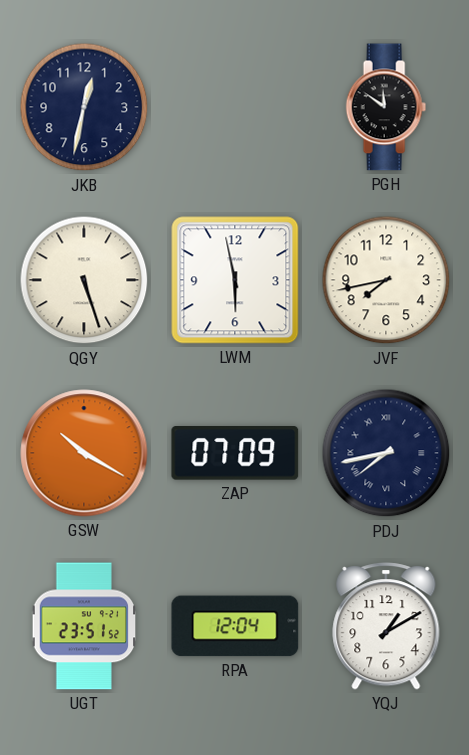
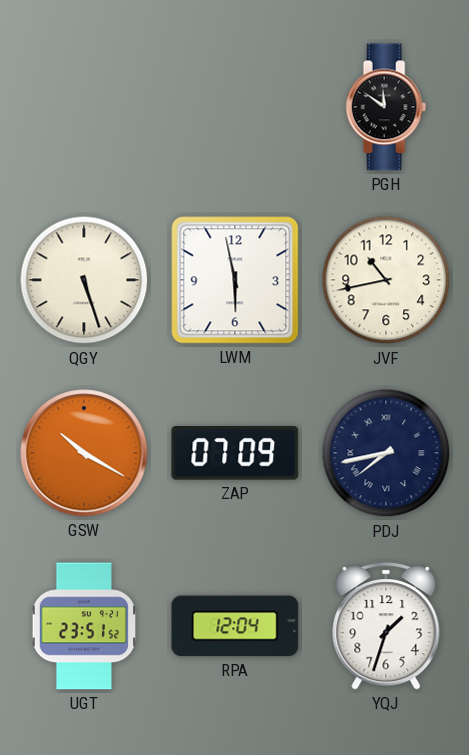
JKB: 12:32 -> none (84, 107)
JVF: 7:43 -> 10:43 (386, 280)
YQJ: 1:10 -> 1:33 (386, 626)
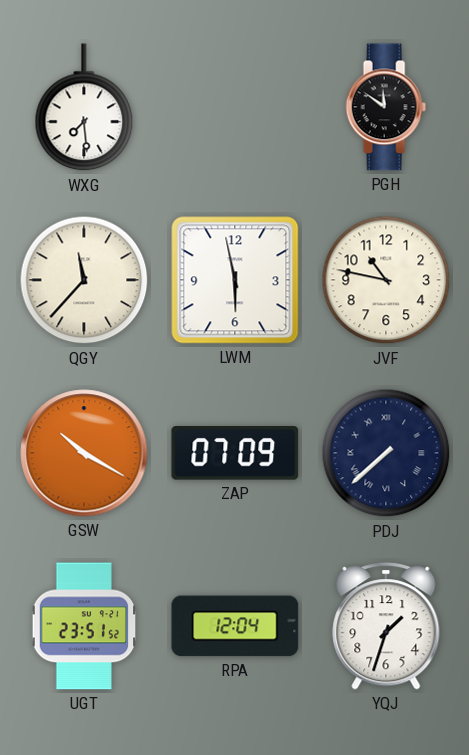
WXG: none -> 7:29 (84, 108)
QGY: 5:27 -> 11:37 (84, 280)
JVF: 10:43 -> 10:47 (386, 280)
PDJ: 7:43 -> 7:38 (386, 453)
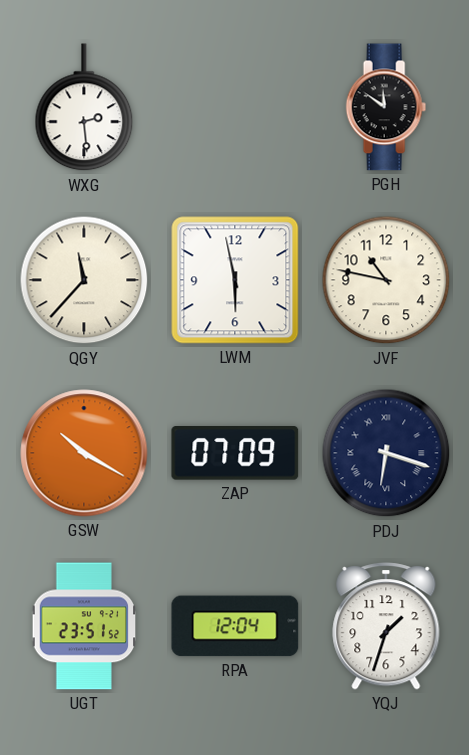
WXG: 7:29 -> 2:29 (84, 108)
PDJ: 7:38 -> 6:18 (386, 453)
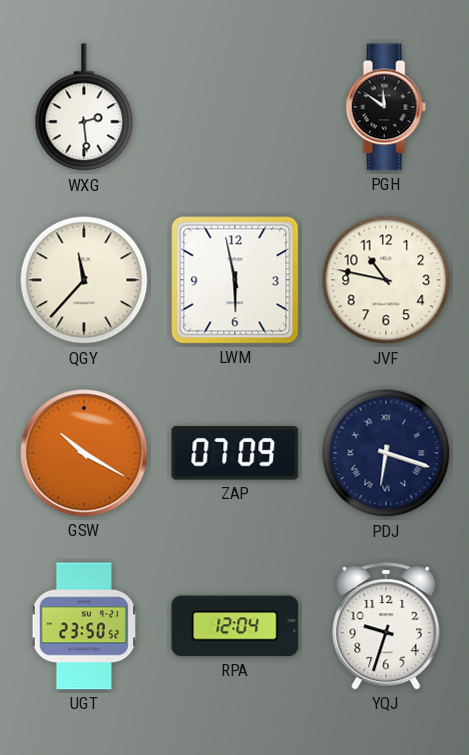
UGT: 23:51 -> 23:50 (84, 626)
YQJ: 1:33 -> 9:33 (386, 626)
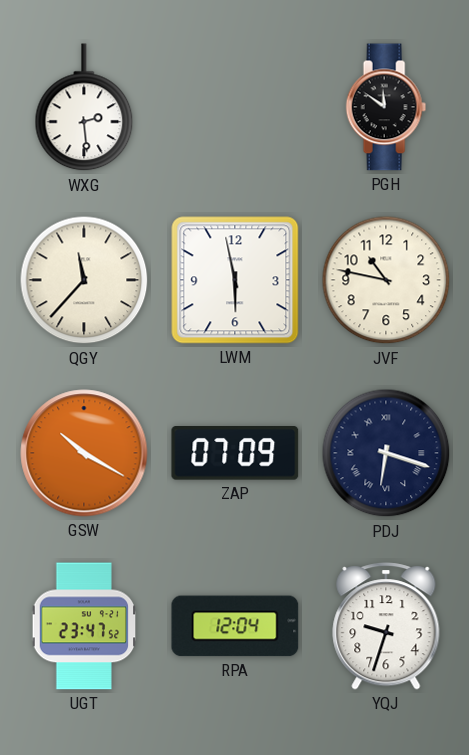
UGT: 23:50 -> 23:47 (84, 626)
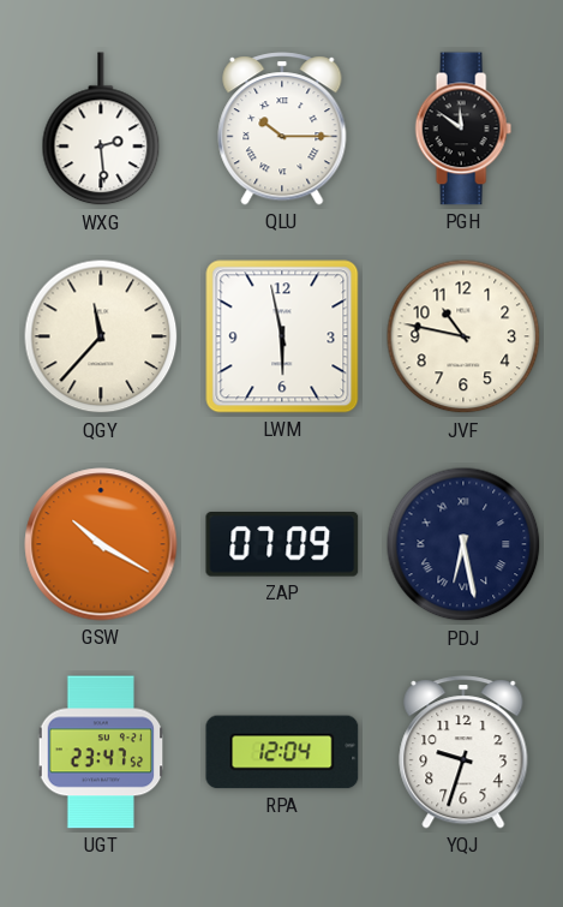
QLU: none -> 10:15 (282, 129)
PDJ: 6:18 -> 6:28 (463, 544)
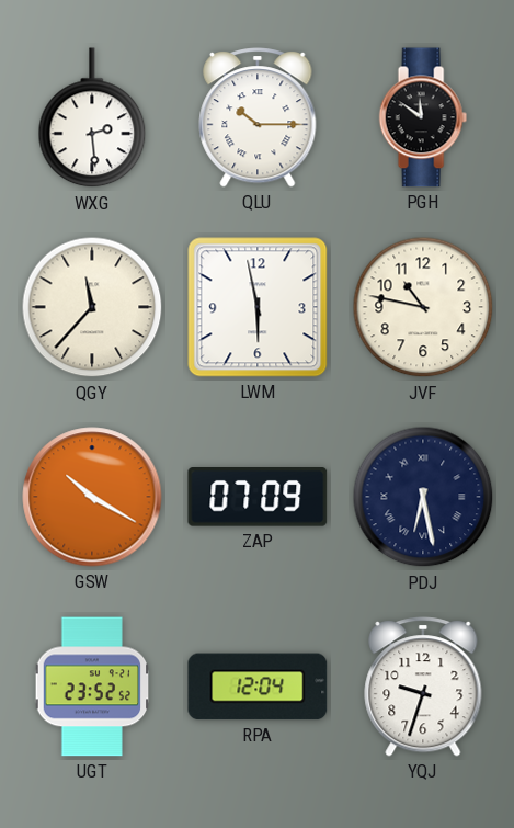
UGT: 23:47 -> 23:52 (92, 687)
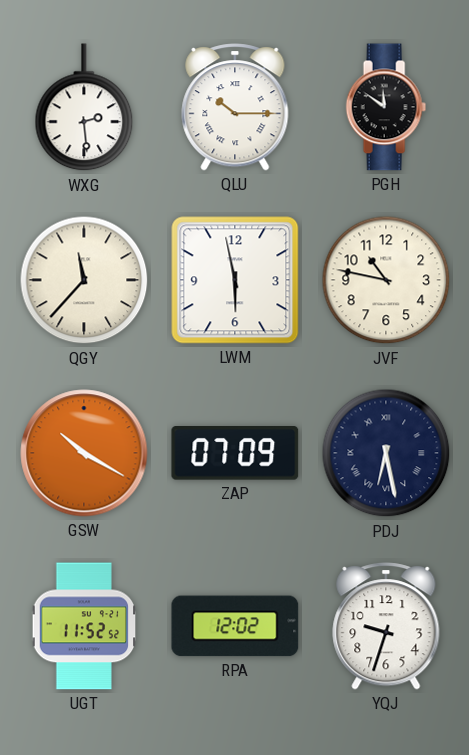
UGT: 23:52 -> 11:52 (84, 626)
RPA: 12:04 -> 12:02 (235, 626)
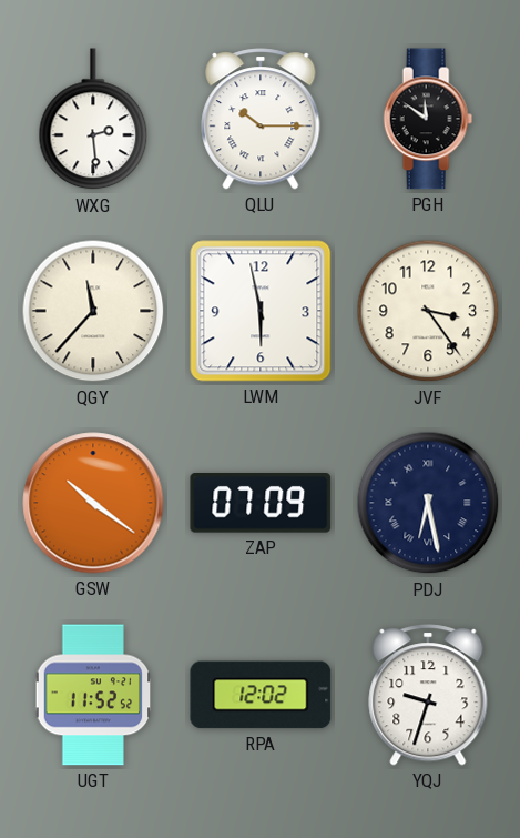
JVF: 10:47 -> 3:24 (428, 311)
GSW: 10:20 -> 10:21 (93, 503)
